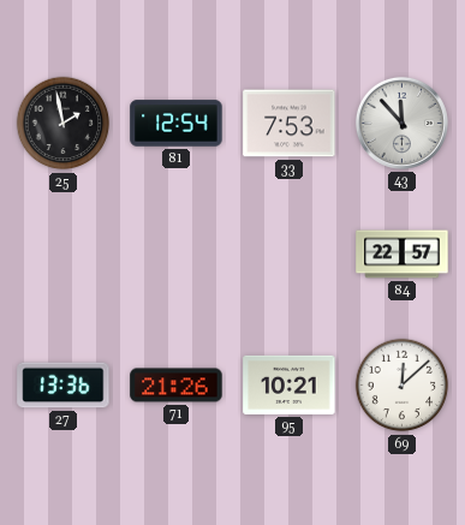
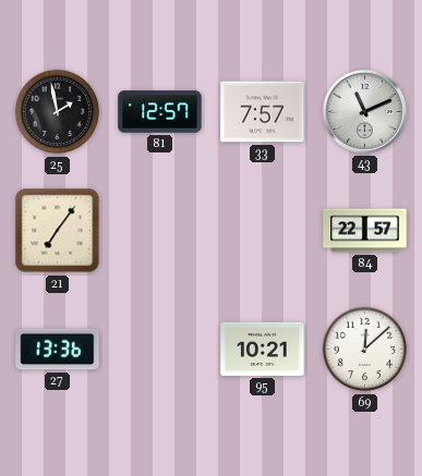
81: 12:54 -> 12:57 (160, 112)
33: 7:53 -> 7:57 (263, 112)
43: 11:53 -> 11:11 (364, 111)
21: none -> 7:06 (58, 231)
71: 21:26 -> none (177, 386)
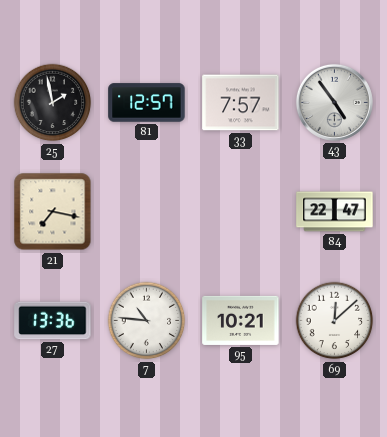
43: 11:11 -> 4:54 (334, 102)
21: 7:06 -> 7:17 (53, 212)
84: 22:57 -> 22:47 (335, 212)
7: none -> 10:46 (147, 321)
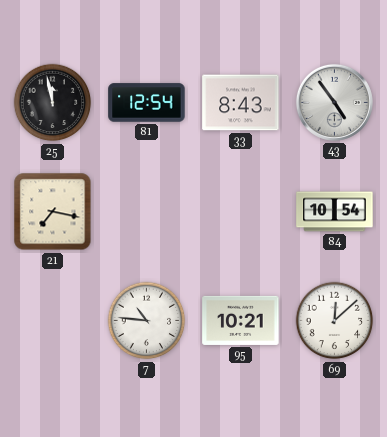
25: 1:58 -> 11:58 (53, 103)
81: 12:57 -> 12:54 (147, 103)
33: 7:57 -> 8:43 (241, 103)
84: 22:47 -> 10:54 (335, 212)
27: 13:36 -> none (53, 321)
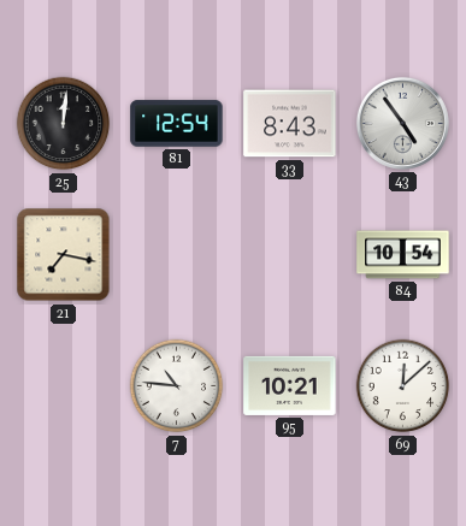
25: 11:58 -> 12:01 (64, 124)
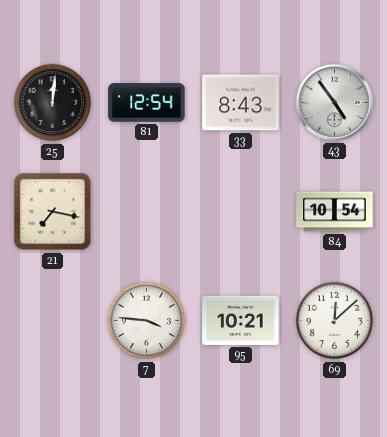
7: 10:46 -> 3:46 (147, 321)
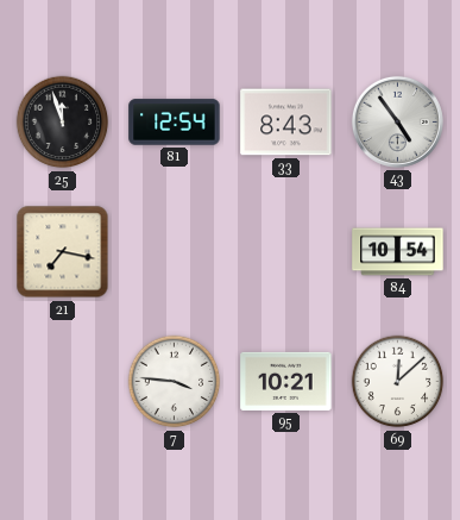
25: 12:01 -> 11:57 (63, 123)
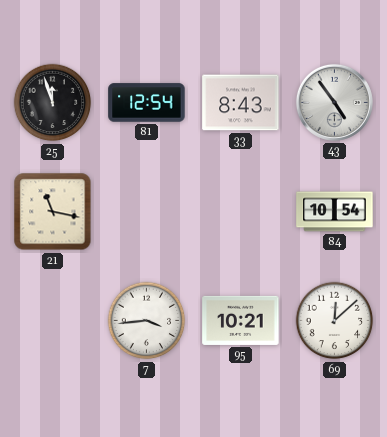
21: 7:17 -> 11:17 (53, 212)
7: 3:46 -> 3:44 (147, 321)
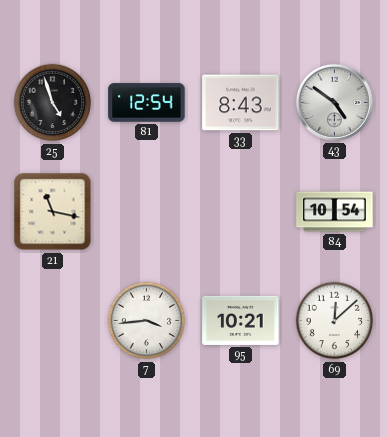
25: 11:57 -> 4:57 (53, 103)
43: 4:54 -> 4:51 (334, 102)
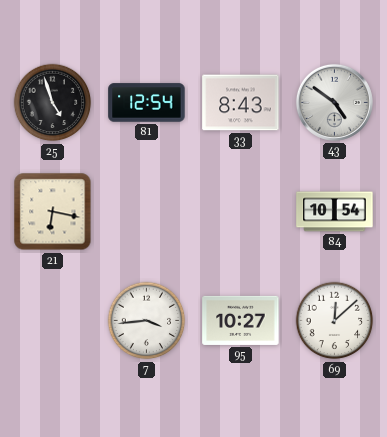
21: 11:17 -> 6:17 (53, 212)
95: 10:21 -> 10:27 (241, 320)
